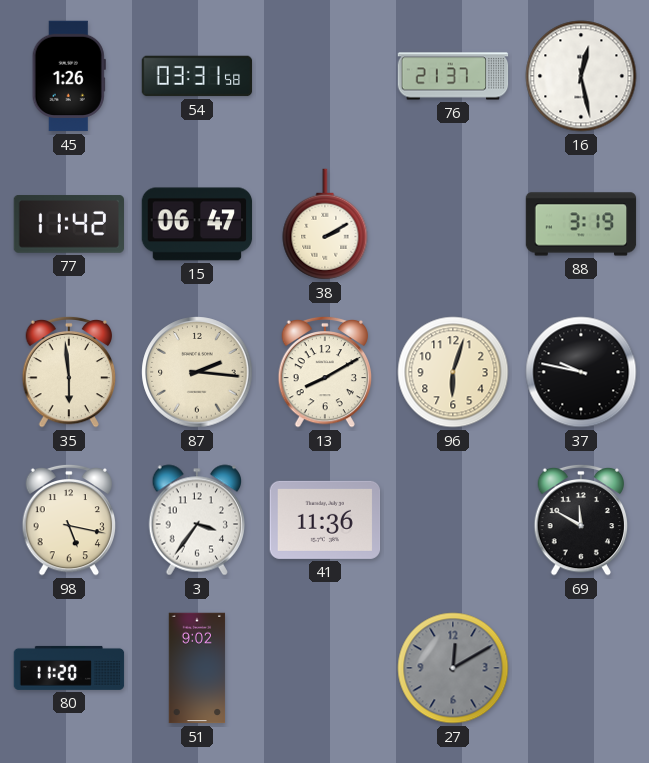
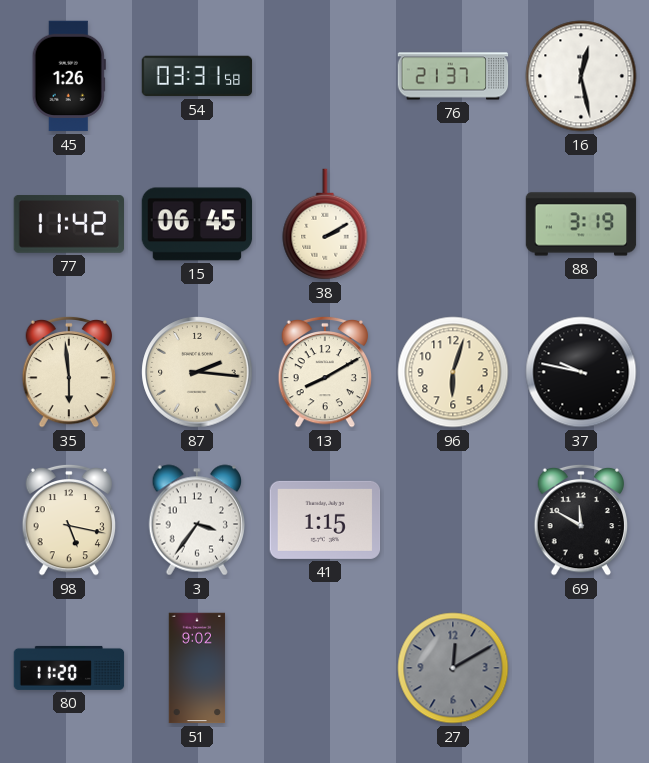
15: 06:47 -> 06:45 (197, 224)
41: 11:36 -> 1:15 (325, 520)
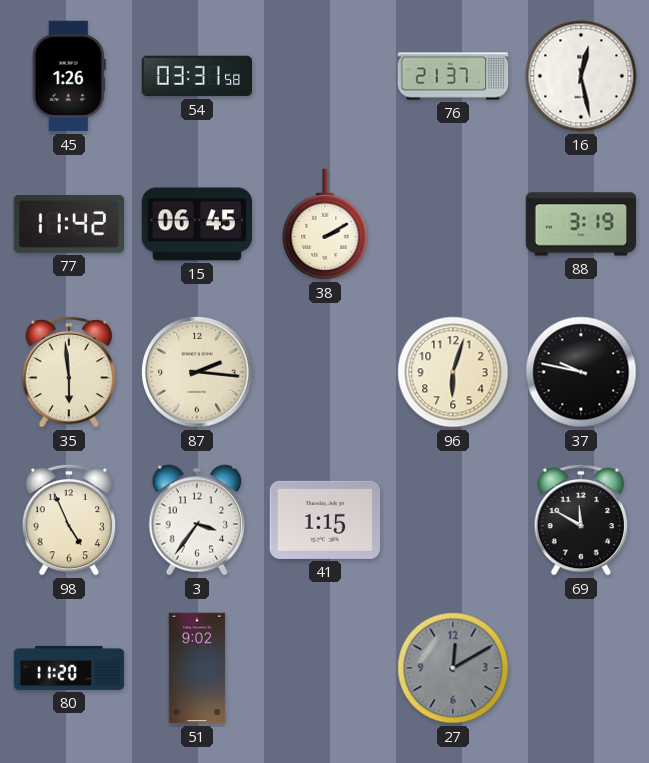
13: 8:10 -> none (325, 372)
98: 5:17 -> 4:56 (69, 520)
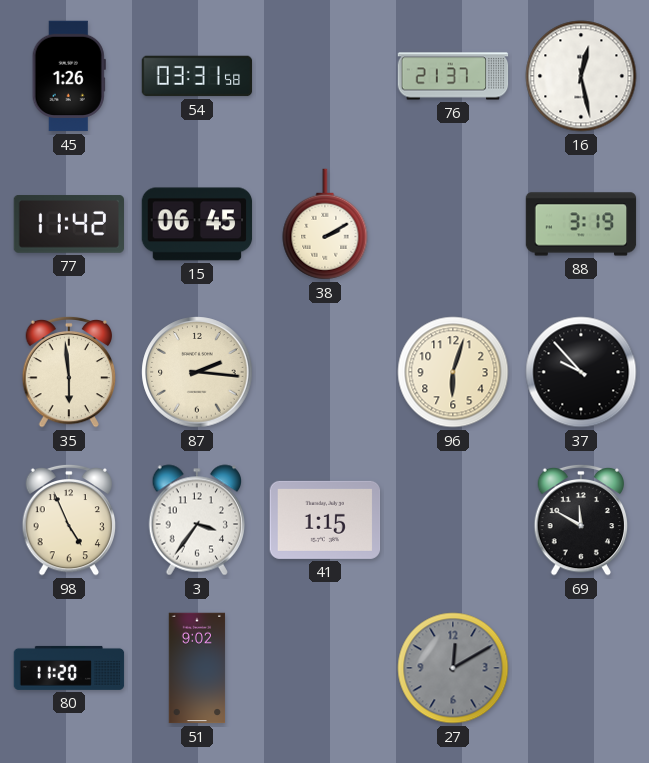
37: 9:47 -> 9:53 (581, 372)
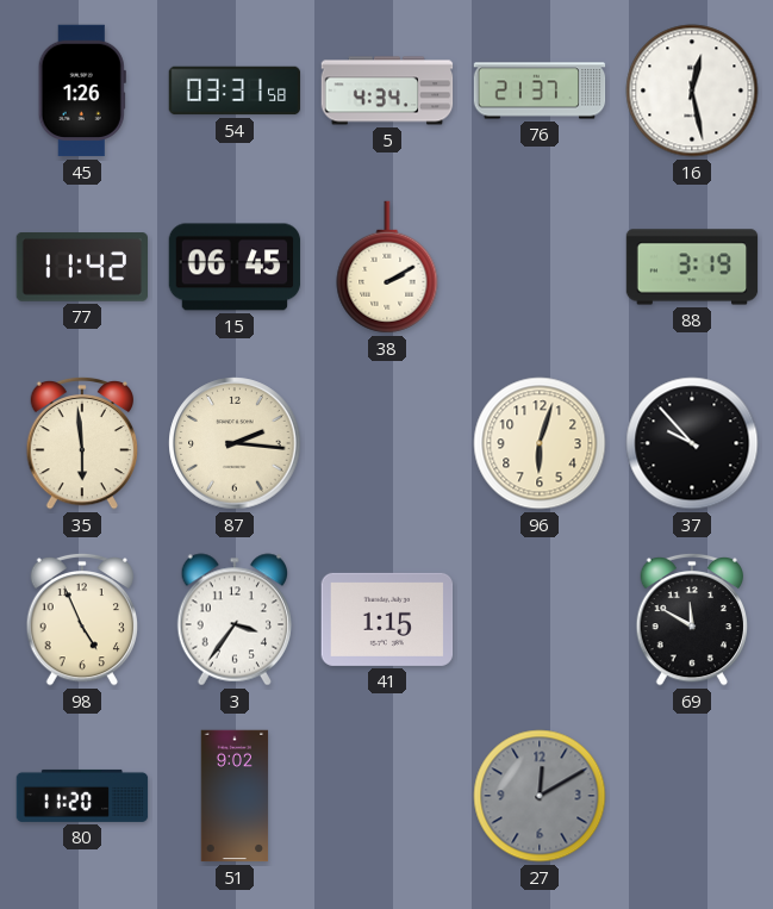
5: none -> 4:34 (387, 91)
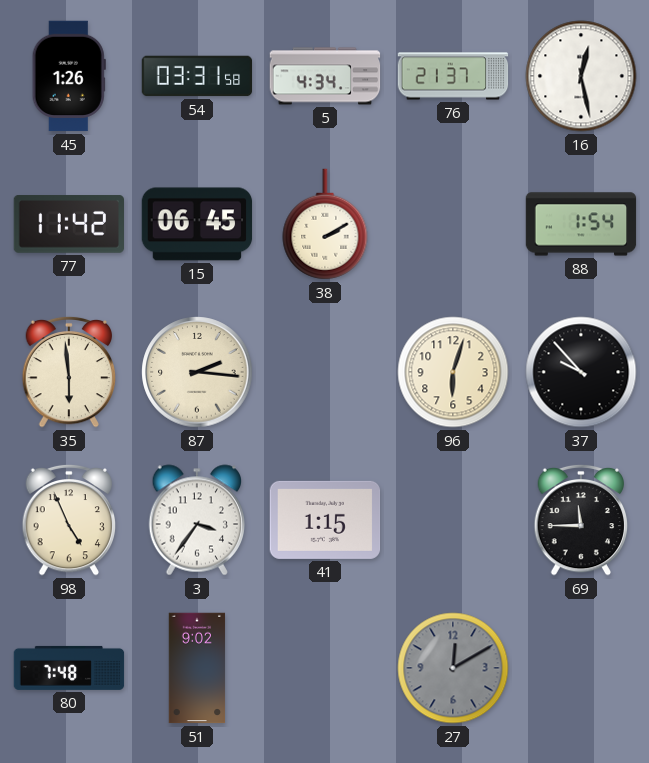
88: 3:19 -> 1:54 (581, 224)
69: 11:50 -> 11:45 (581, 520)
80: 11:20 -> 7:48 (69, 668)
